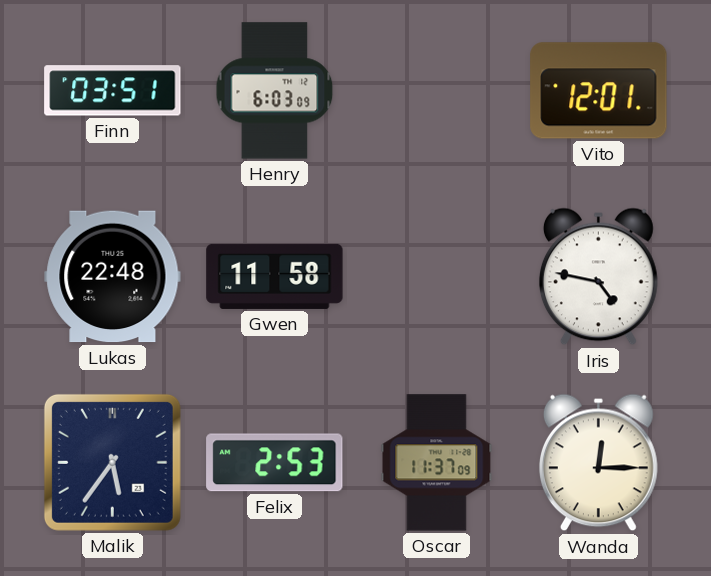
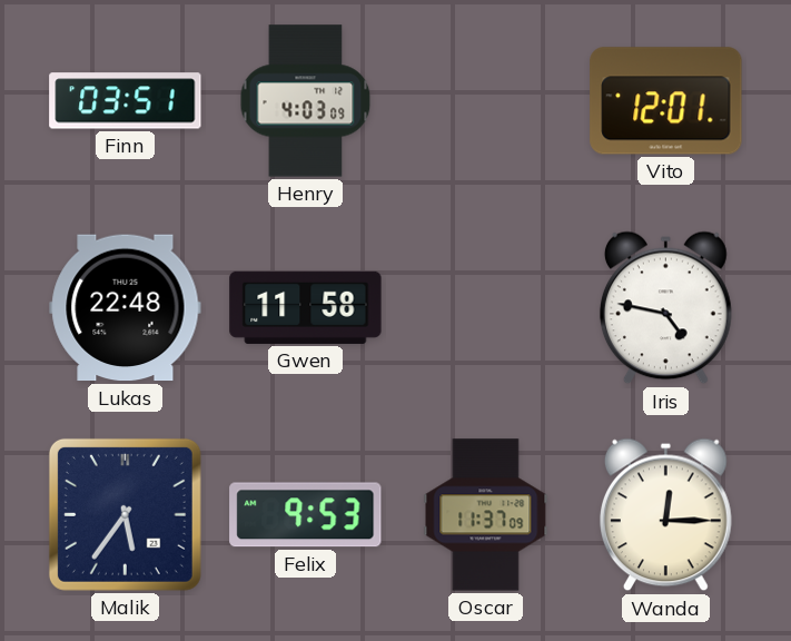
Henry: 6:03 -> 4:03 (306, 101)
Felix: 2:53 -> 9:53 (306, 515)
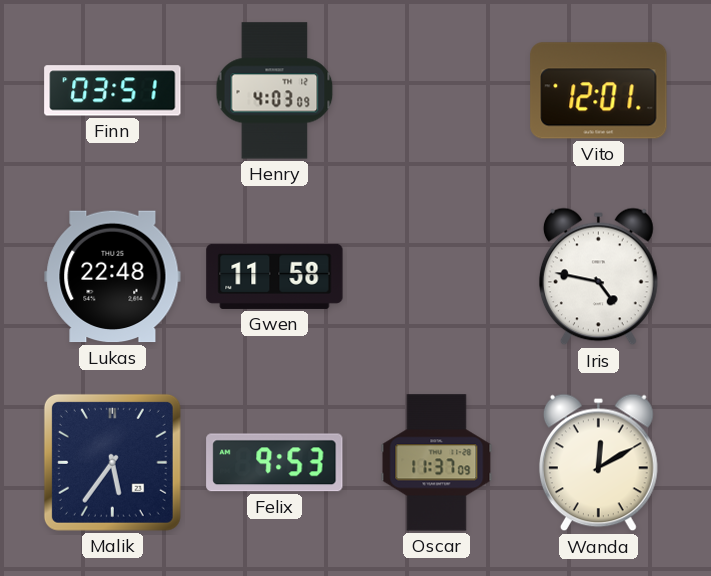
Wanda: 12:15 -> 12:10 (598, 463)
